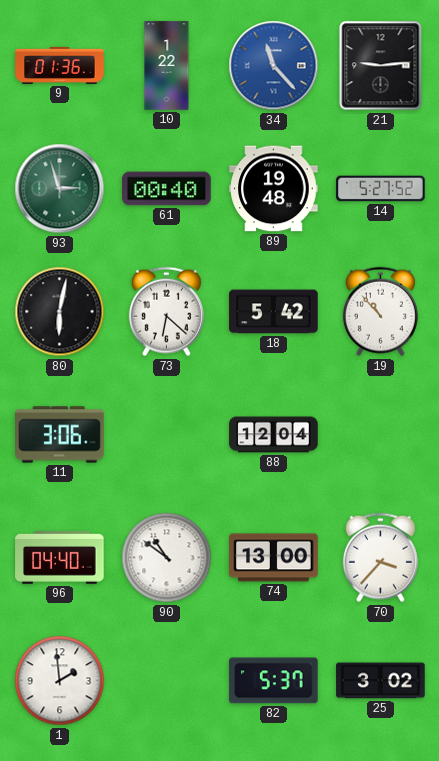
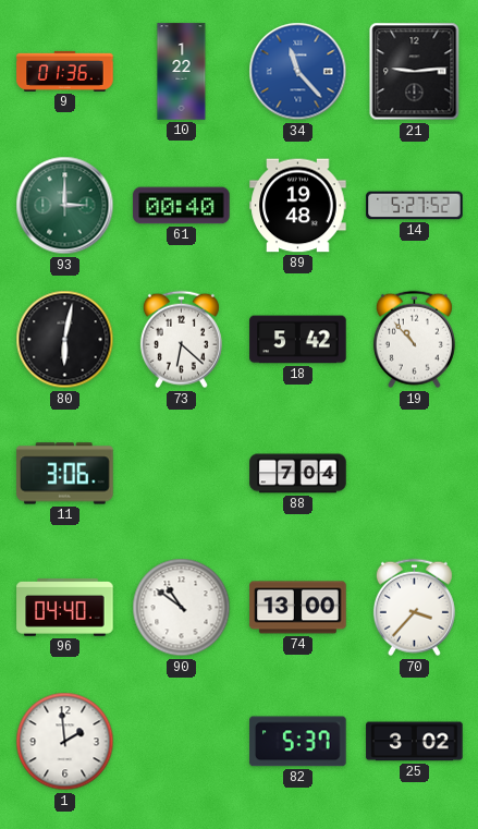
93: 2:57 -> 3:00 (65, 206)
88: 12:04 -> 7:04 (298, 474)
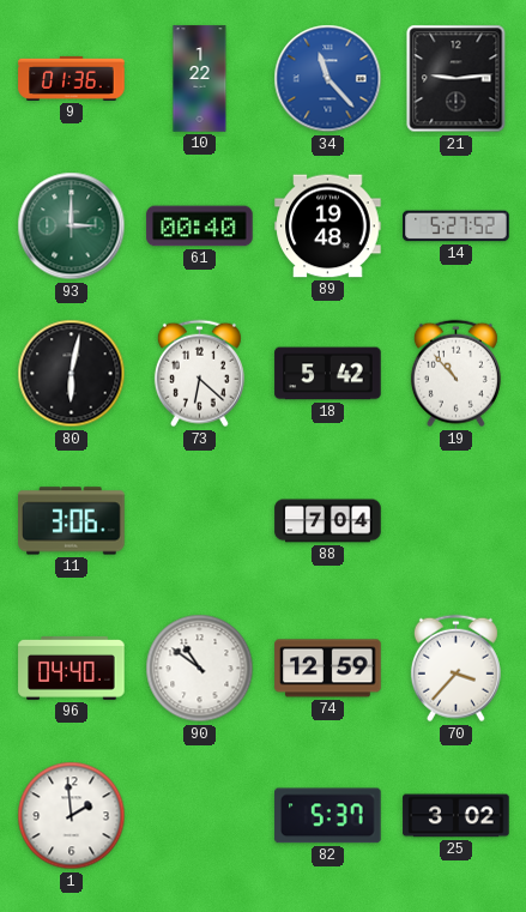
74: 13:00 -> 12:59 (328, 669)
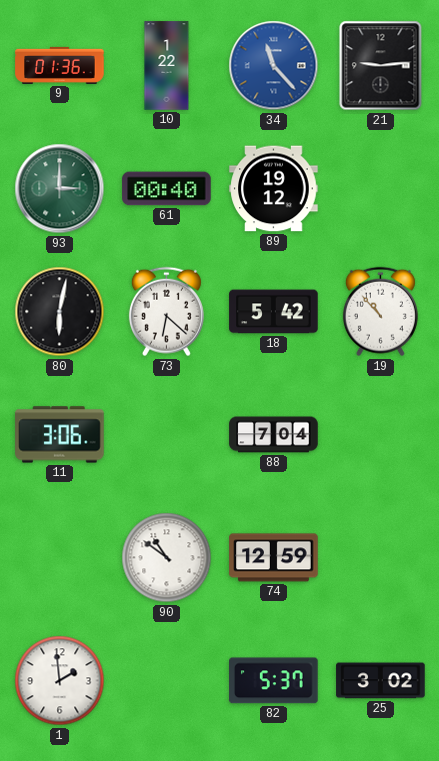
89: 19:48 -> 19:12 (274, 189)
14: 5:27 -> none (457, 227)
96: 04:40 -> none (72, 668)
70: 3:37 -> none (455, 669)
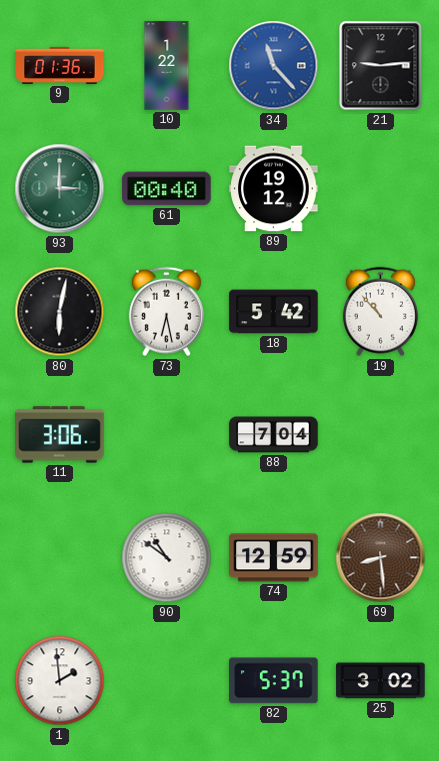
73: 6:22 -> 6:28 (166, 312)
69: none -> 8:29 (381, 558)
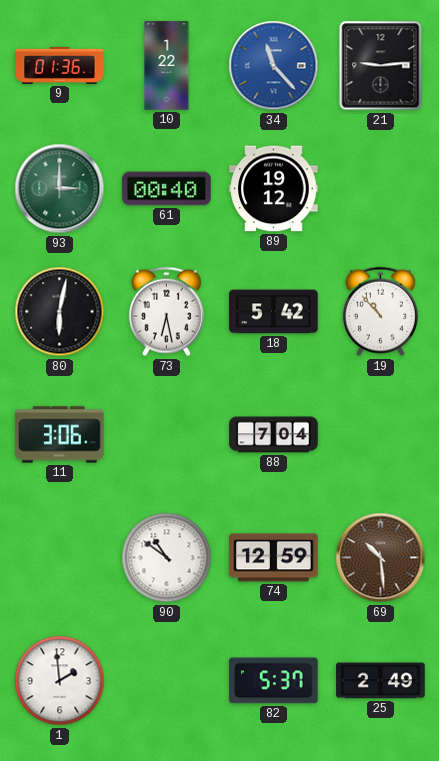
69: 8:29 -> 10:29 (381, 558)
25: 3:02 -> 2:49 (381, 681)
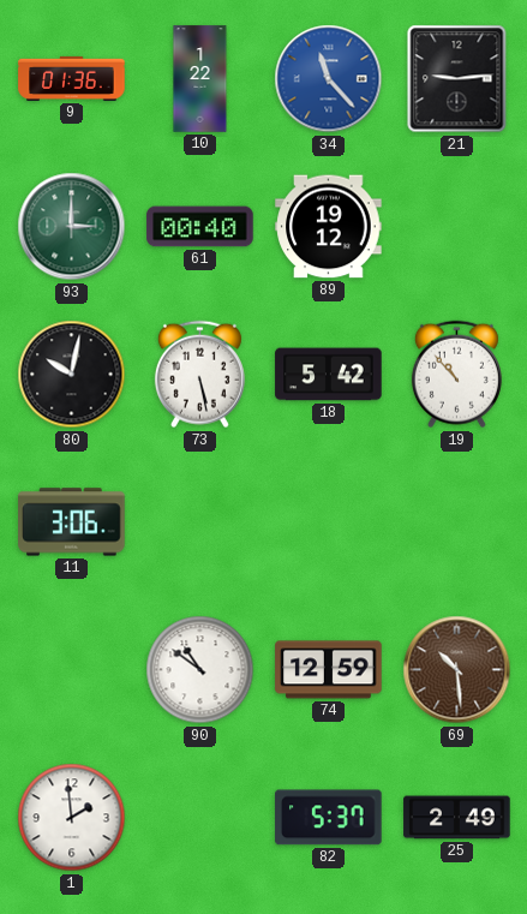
80: 6:02 -> 10:02 (72, 375)
73: 6:28 -> 5:28 (199, 375)
88: 7:04 -> none (274, 435)
